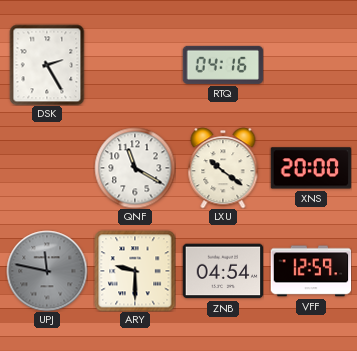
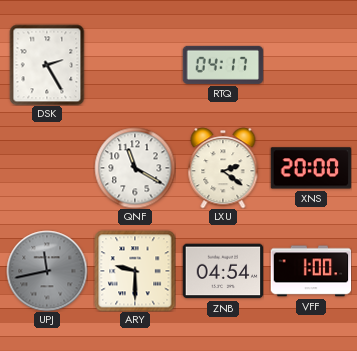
RTQ: 04:16 -> 04:17 (223, 65)
LXU: 10:21 -> 2:21 (223, 168)
UPJ: 11:47 -> 11:43 (47, 271)
VFF: 12:59 -> 1:00 (311, 271)
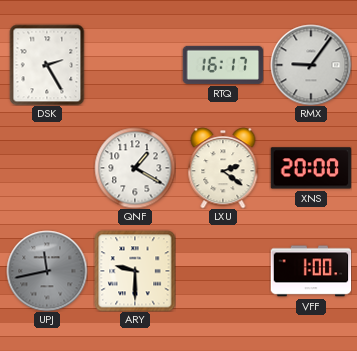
RTQ: 04:17 -> 16:17 (223, 65)
RMX: none -> 9:06 (311, 65)
QNF: 11:20 -> 1:20 (135, 168)
ZNB: 04:54 -> none (223, 271)
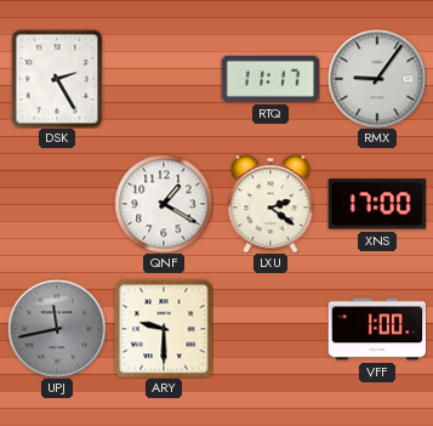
RTQ: 16:17 -> 11:17 (270, 79)
XNS: 20:00 -> 17:00 (377, 204)
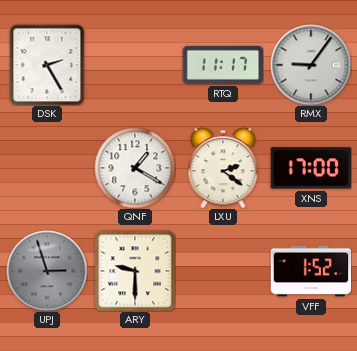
UPJ: 11:43 -> 2:57 (47, 271)
VFF: 1:00 -> 1:52 (311, 271)
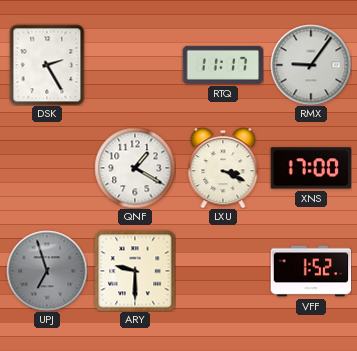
LXU: 2:21 -> 3:19 (223, 168)
UPJ: 2:57 -> 6:57 (47, 271)
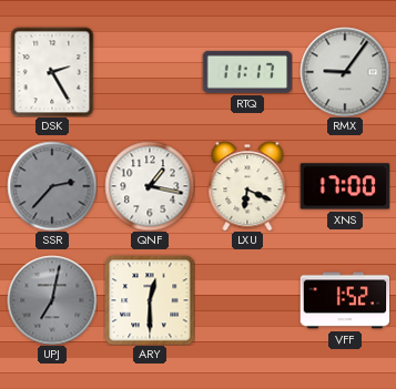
SSR: none -> 2:37 (52, 186)
QNF: 1:20 -> 1:17 (150, 186)
LXU: 3:19 -> 6:19 (247, 186)
UPJ: 6:57 -> 7:02 (52, 300)
ARY: 9:30 -> 12:30 (150, 300)
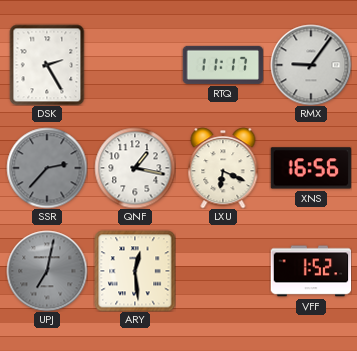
XNS: 17:00 -> 16:56 (311, 168)
ARY: 12:30 -> 12:29 (135, 271)
